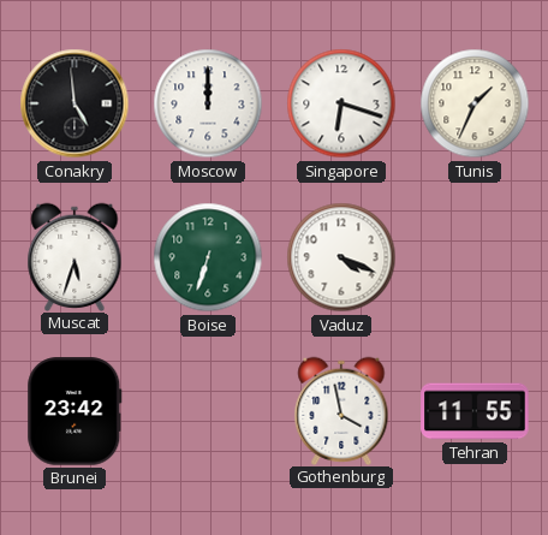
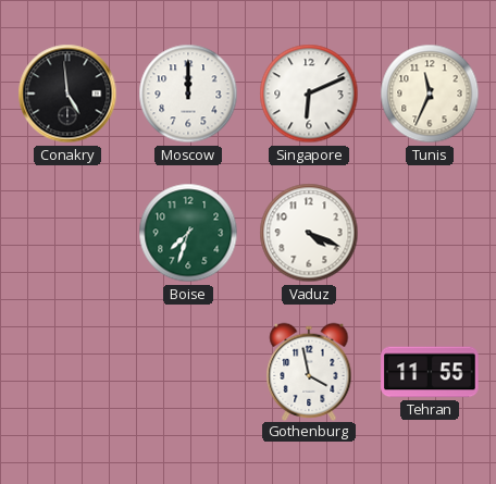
Singapore: 6:18 -> 6:11 (309, 94)
Tunis: 1:34 -> 11:34 (430, 94)
Muscat: 5:33 -> none (75, 256)
Boise: 6:33 -> 7:33 (188, 233)
Brunei: 23:42 -> none (75, 411)
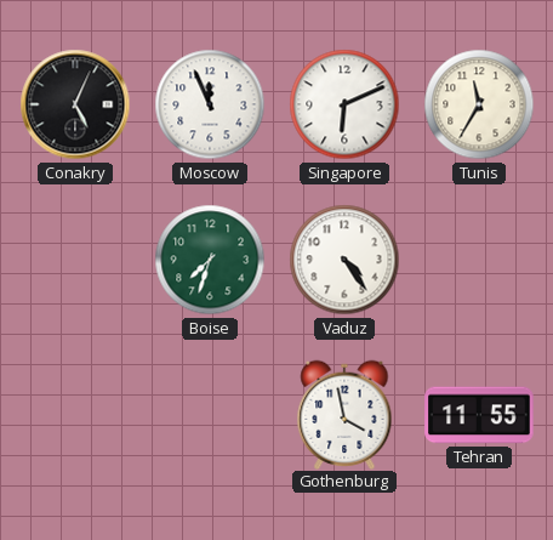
Conakry: 4:59 -> 5:04 (75, 104)
Moscow: 12:00 -> 11:56 (210, 104)
Tunis: 11:34 -> 11:35 (479, 104)
Vaduz: 4:19 -> 4:24 (344, 260)
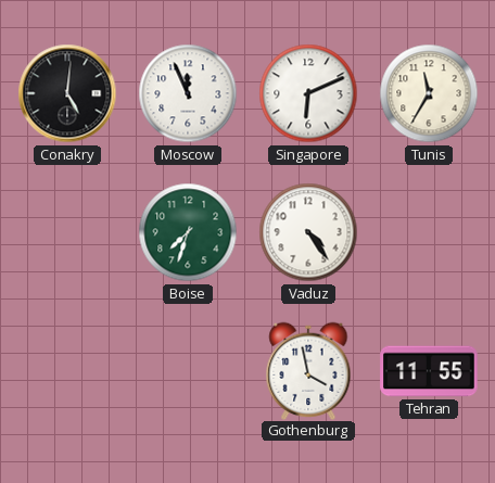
Conakry: 5:04 -> 5:01 (67, 93)
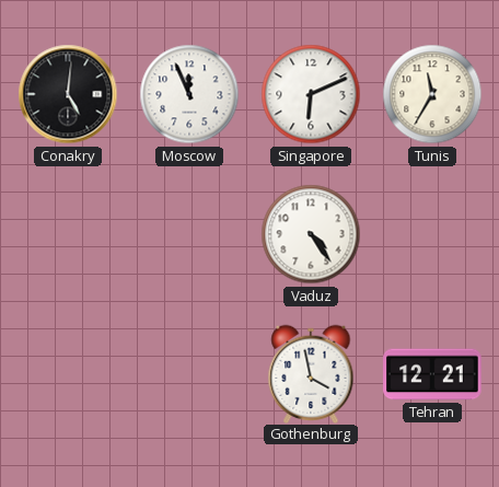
Boise: 7:33 -> none (188, 232)
Tehran: 11:55 -> 12:21 (432, 374)
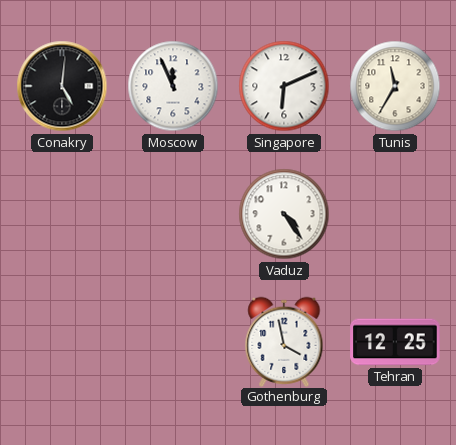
Tehran: 12:21 -> 12:25 (395, 342)
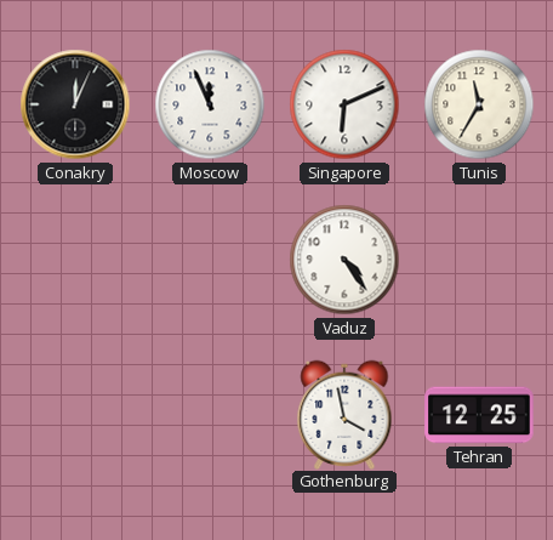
Conakry: 5:01 -> 12:04 (75, 104)
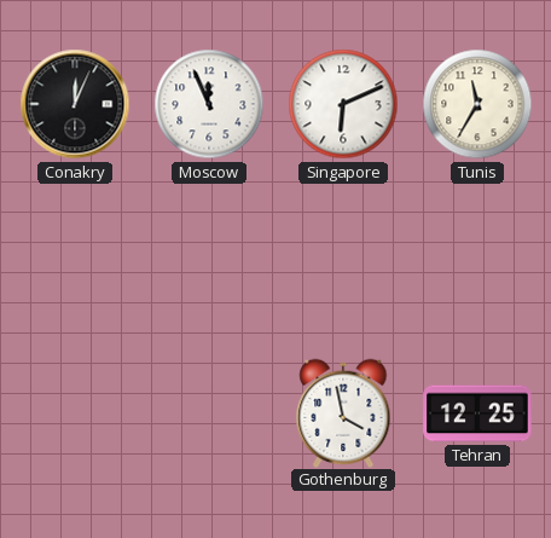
Vaduz: 4:24 -> none (344, 260)
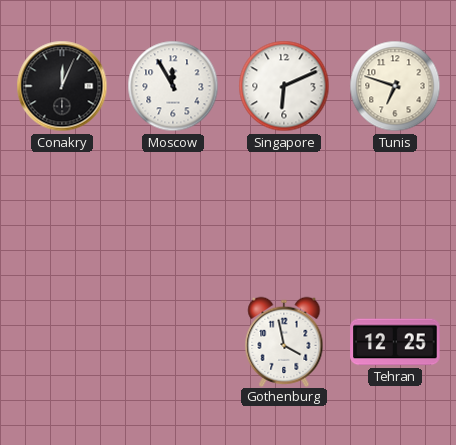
Moscow: 11:56 -> 11:55 (173, 86)
Tunis: 11:35 -> 6:48 (395, 86)
